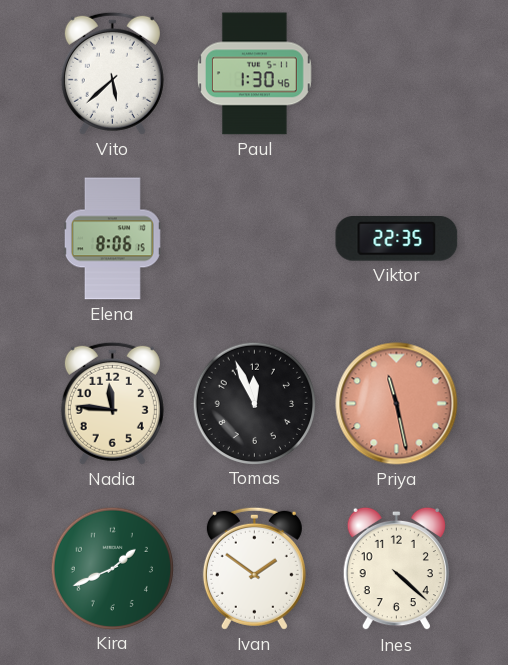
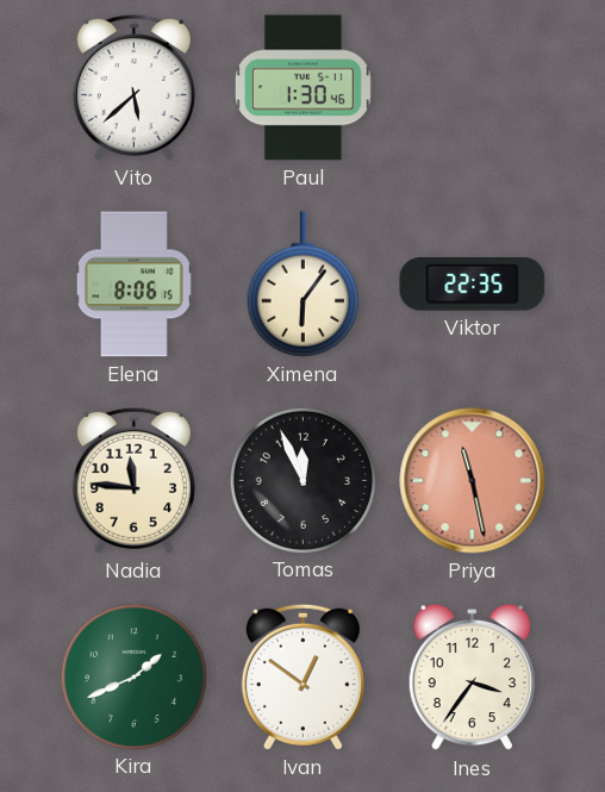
Ximena: none -> 6:06 (302, 285)
Ivan: 1:51 -> 12:51 (302, 676)
Ines: 4:22 -> 3:36 (472, 678)
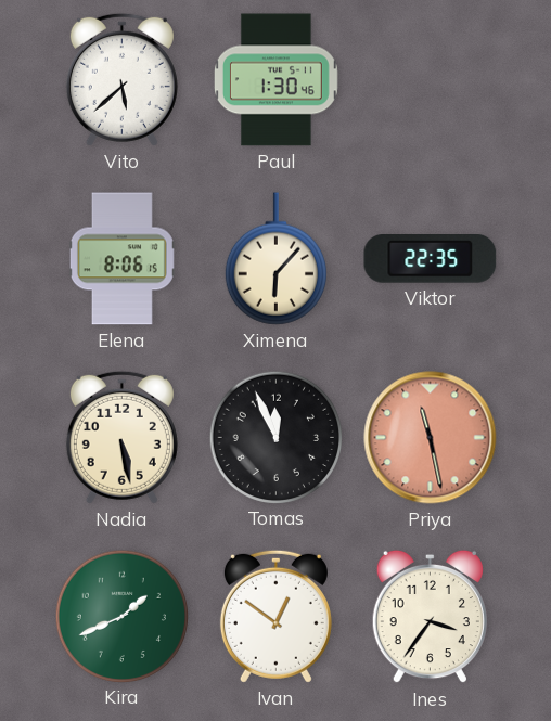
Ximena: 6:06 -> 6:07 (275, 259)
Nadia: 11:46 -> 5:28 (121, 437)
